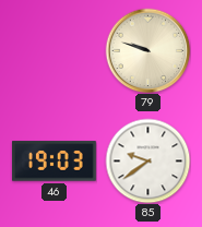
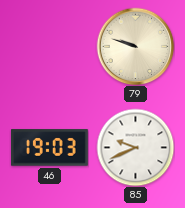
85: 9:39 -> 9:41 (135, 147)
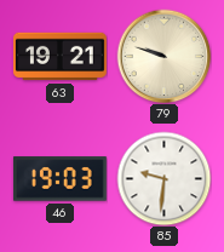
63: none -> 19:21 (61, 57)
85: 9:41 -> 9:31 (163, 178)
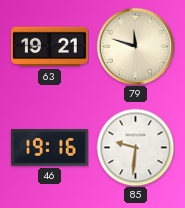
79: 9:48 -> 11:48 (135, 46)
46: 19:03 -> 19:16 (49, 148)
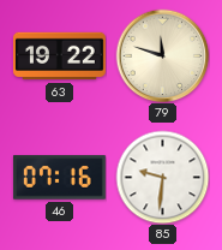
63: 19:21 -> 19:22 (60, 56)
46: 19:16 -> 07:16 (59, 178)
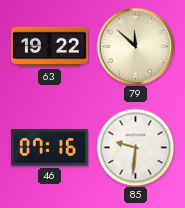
79: 11:48 -> 11:52 (135, 46)
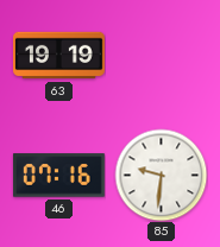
63: 19:22 -> 19:19 (59, 56)
79: 11:52 -> none (135, 46)
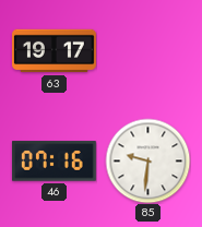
63: 19:19 -> 19:17 (55, 51)
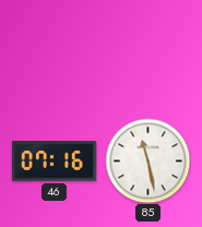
63: 19:17 -> none (55, 51)
85: 9:31 -> 11:28 (147, 160)
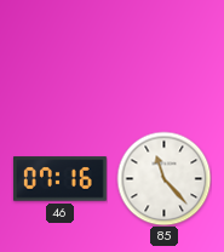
85: 11:28 -> 11:23 (163, 178)
